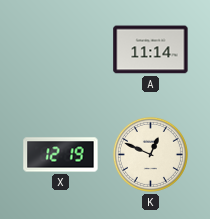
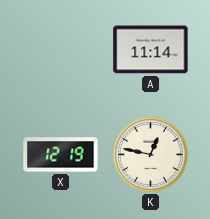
K: 12:49 -> 12:47 (150, 154)
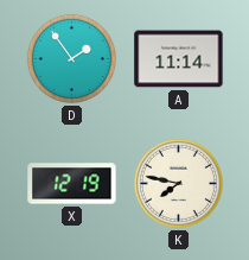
D: none -> 1:54 (71, 58)
K: 12:47 -> 7:47 (178, 183)
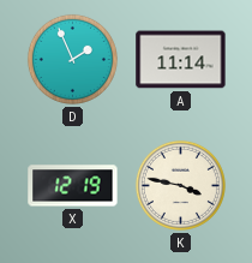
D: 1:54 -> 1:56 (72, 59)
K: 7:47 -> 3:47 (180, 185)
